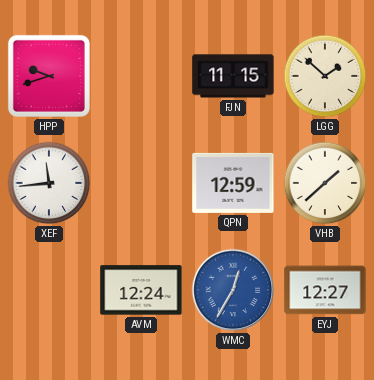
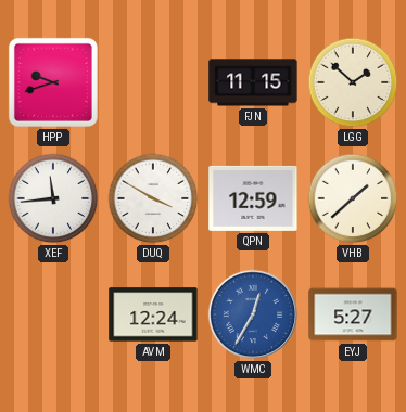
DUQ: none -> 3:50 (153, 198)
EYJ: 12:27 -> 5:27 (353, 314)
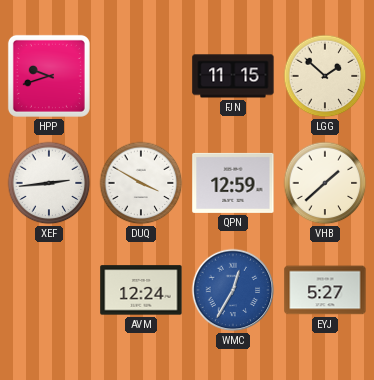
XEF: 11:44 -> 2:44 (49, 183)
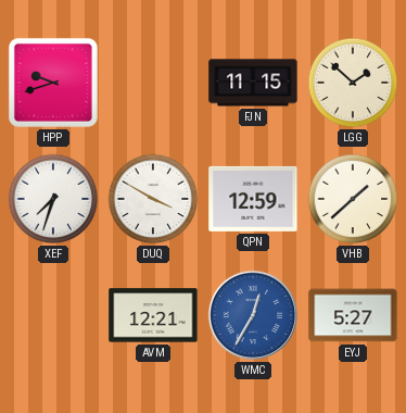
XEF: 2:44 -> 7:33 (53, 199)
AVM: 12:24 -> 12:21 (153, 315)
